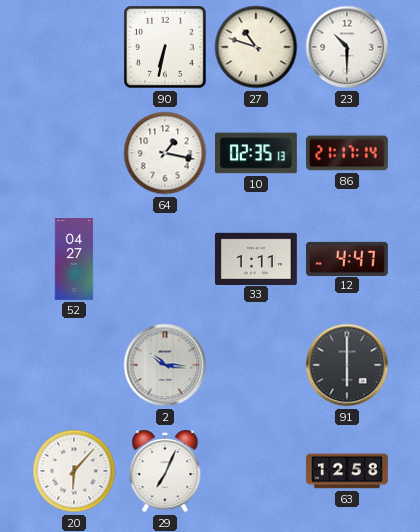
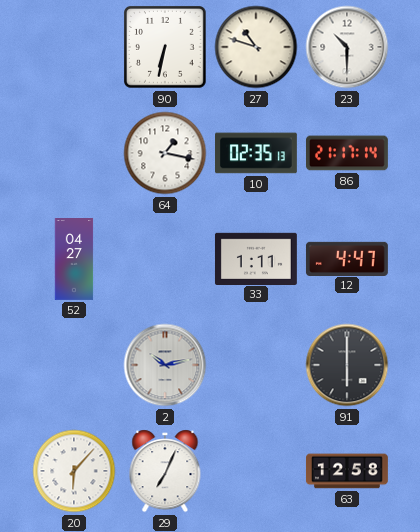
2: 10:16 -> 10:13 (165, 365)
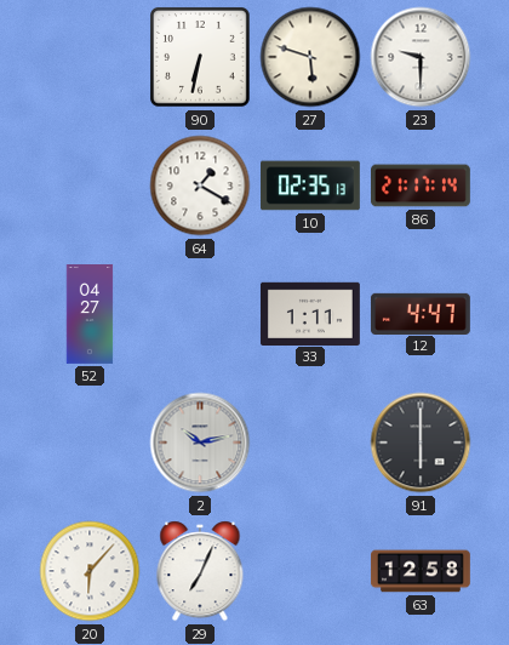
27: 10:48 -> 5:48 (310, 57)
23: 10:30 -> 9:30 (421, 57)
64: 1:17 -> 1:20 (200, 185)
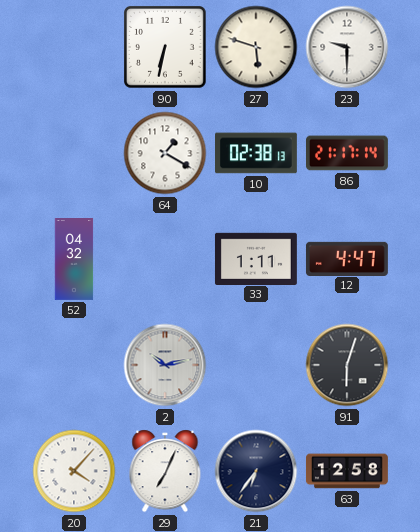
10: 02:35 -> 02:38 (257, 153)
52: 04:27 -> 04:32 (74, 260)
91: 6:00 -> 6:03 (347, 365)
20: 6:07 -> 4:07 (74, 471)
21: none -> 6:36 (256, 471)
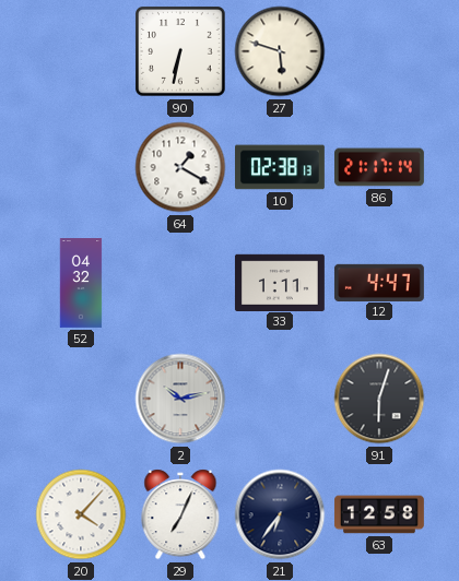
23: 9:30 -> none (347, 47)
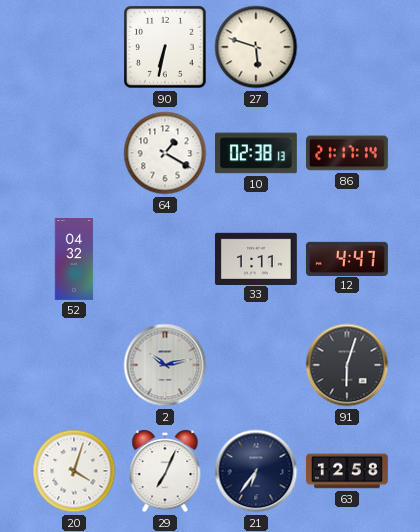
20: 4:07 -> 4:03 (74, 471)
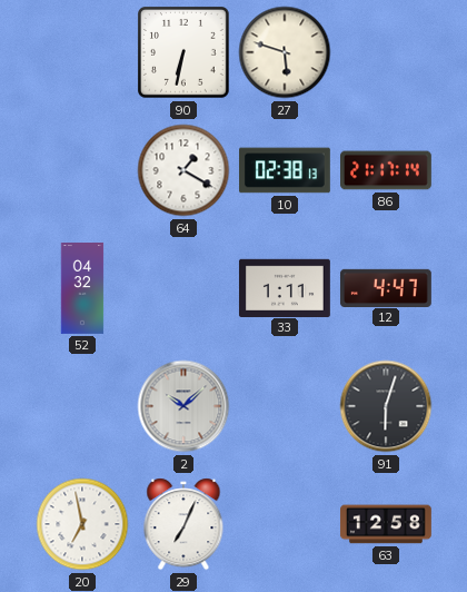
2: 10:13 -> 10:08 (183, 406)
20: 4:03 -> 6:58 (82, 524)
21: 6:36 -> none (256, 471)
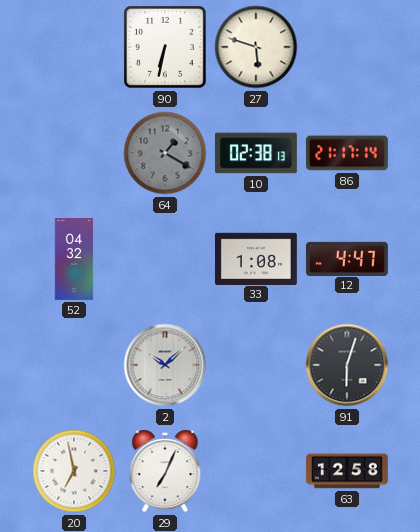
64 dial: white -> grey (165, 153)
33: 1:11 -> 1:08 (256, 258)
